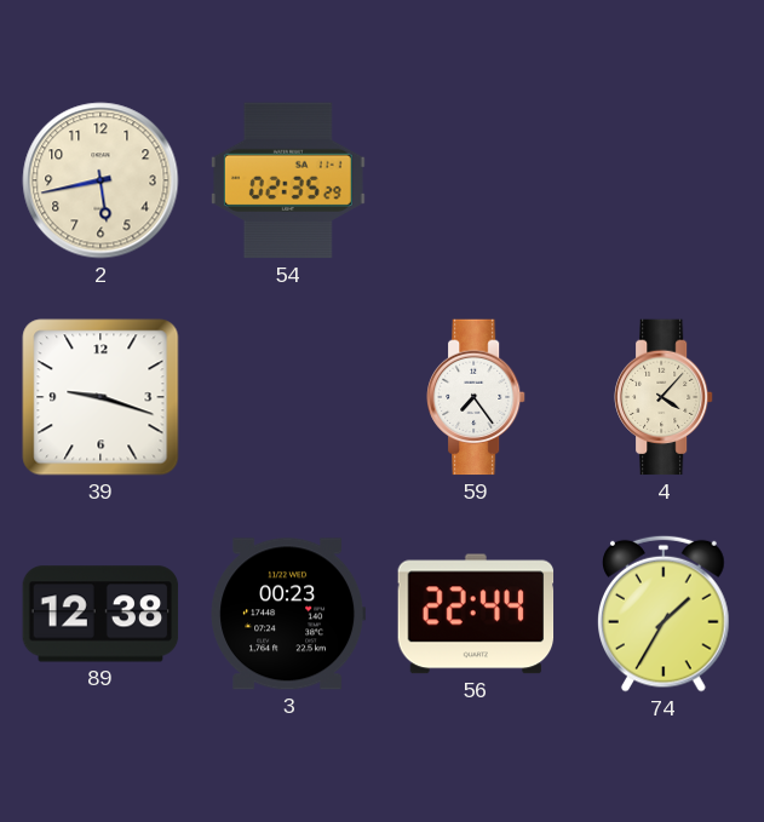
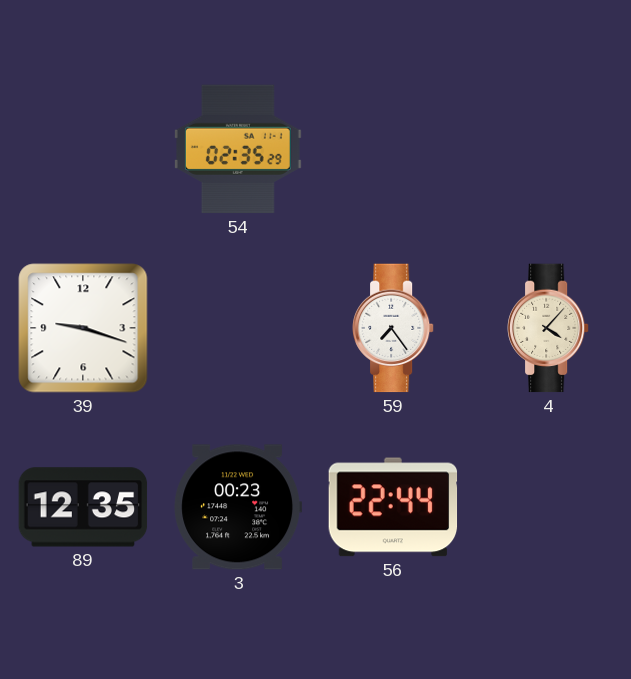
2: 5:43 -> none (100, 180)
89: 12:38 -> 12:35 (83, 507)
74: 1:35 -> none (665, 614)
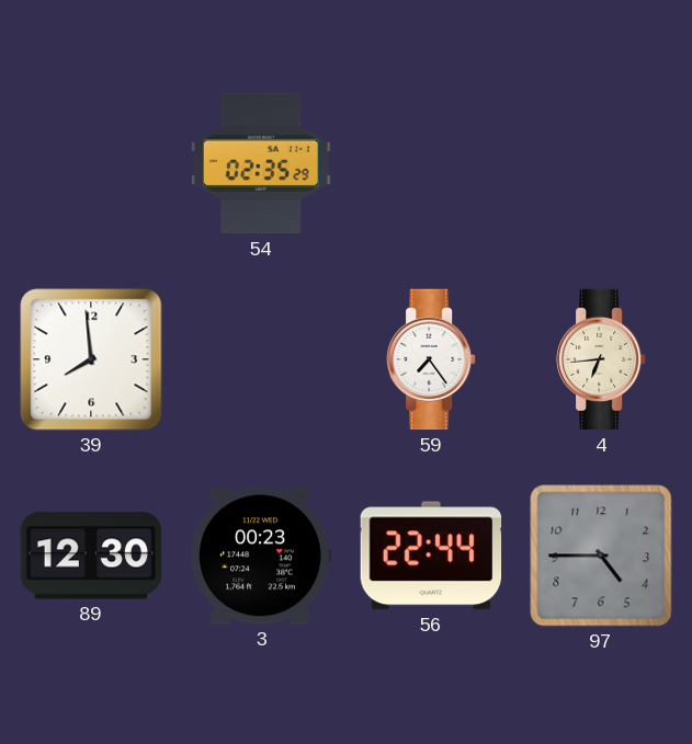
39: 9:18 -> 7:59 (91, 359)
4: 4:07 -> 6:44 (602, 359)
89: 12:35 -> 12:30 (91, 556)
97: none -> 4:45 (601, 556)
